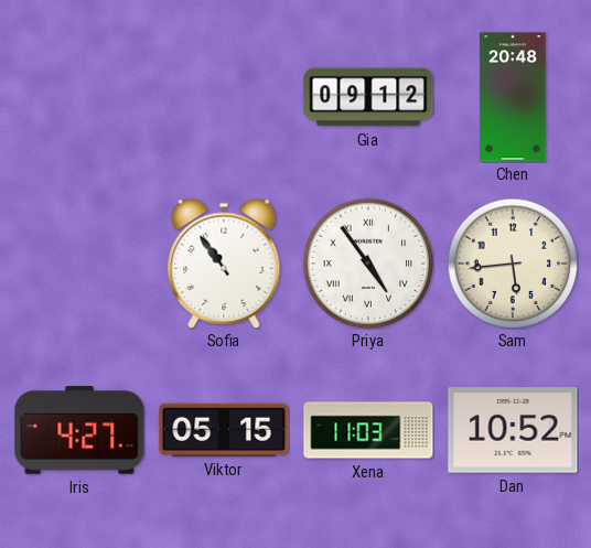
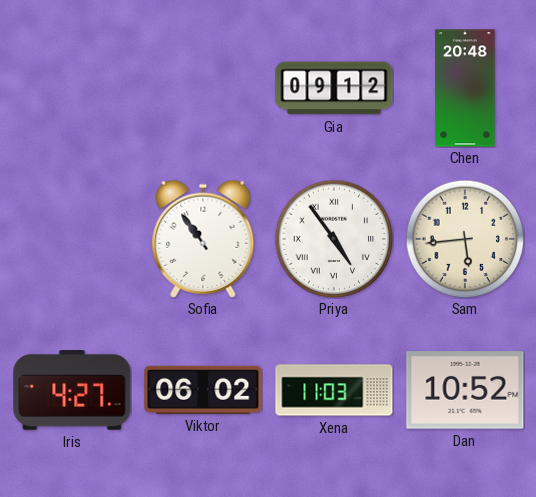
Viktor: 05:15 -> 06:02 (203, 390)
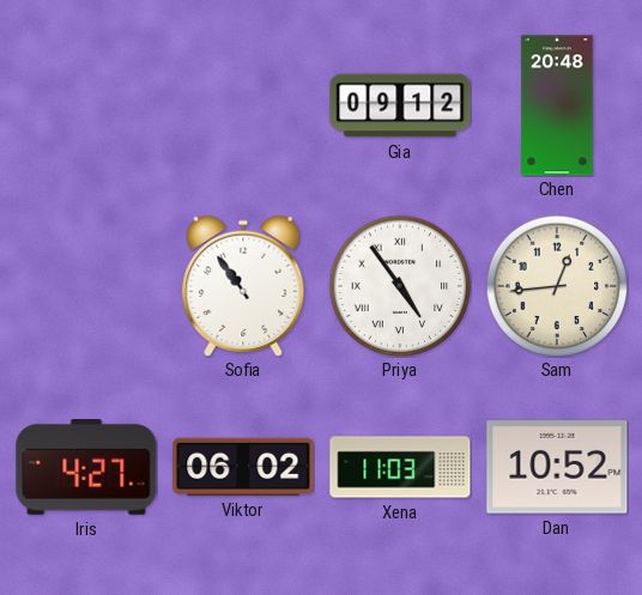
Sam: 5:44 -> 12:44 (557, 286)
